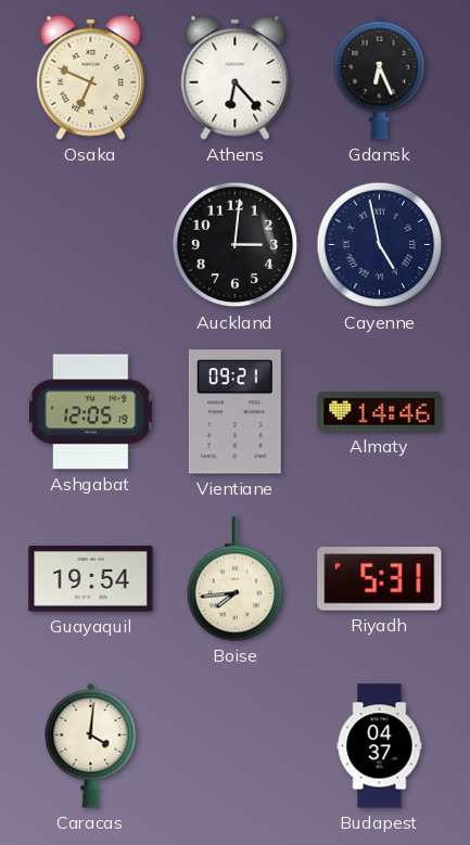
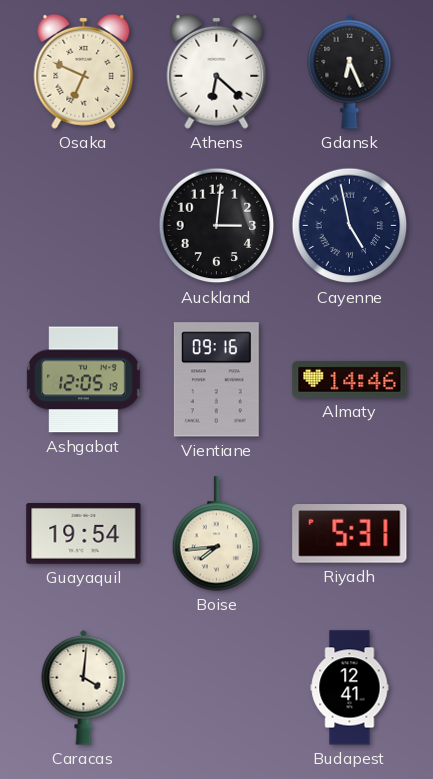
Athens: 6:23 -> 6:22 (217, 71)
Vientiane: 09:21 -> 09:16 (216, 380)
Budapest: 04:37 -> 12:41 (350, 688)
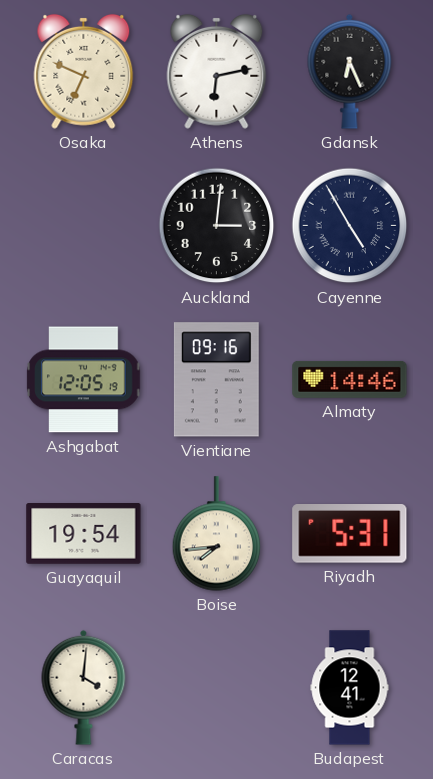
Athens: 6:22 -> 6:13 (217, 71)
Cayenne: 4:58 -> 4:55 (350, 226)
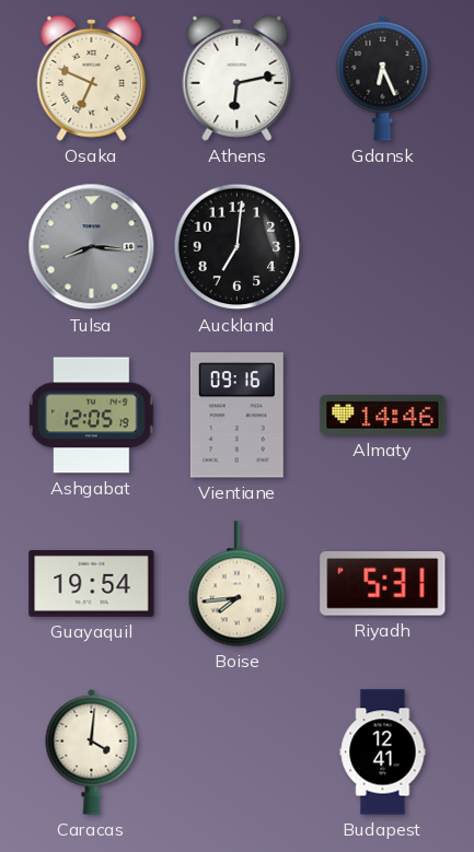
Tulsa: none -> 8:16 (92, 247)
Auckland: 3:01 -> 7:01 (238, 247)
Cayenne: 4:55 -> none (350, 226)
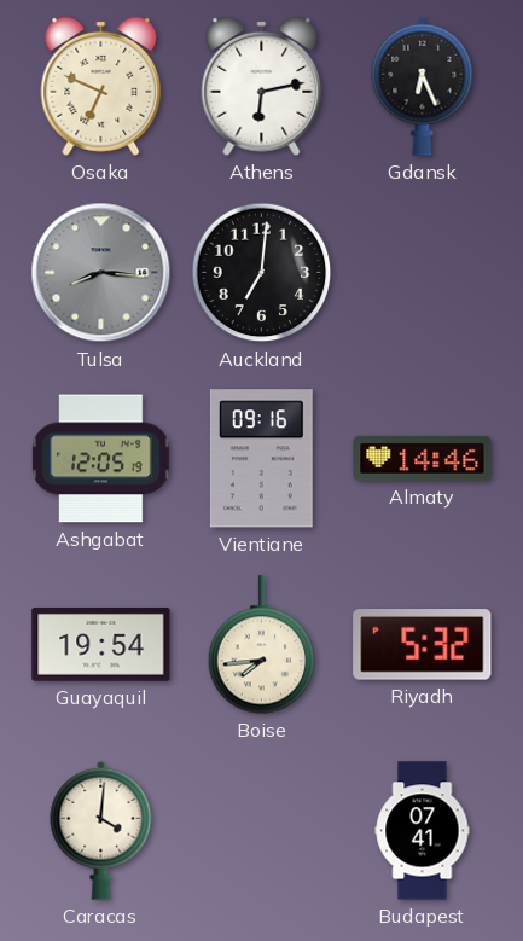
Riyadh: 5:31 -> 5:32 (423, 645)
Budapest: 12:41 -> 07:41 (423, 831)
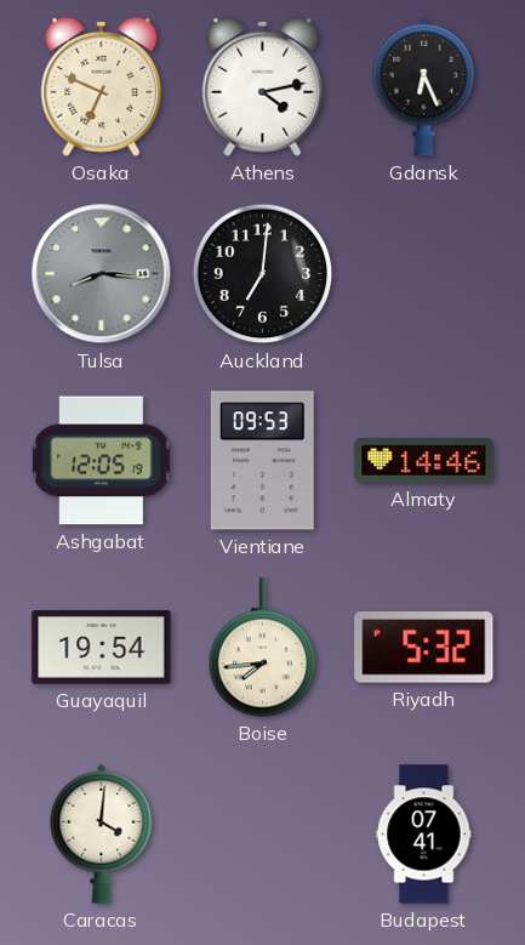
Athens: 6:13 -> 4:13 (263, 86)
Vientiane: 09:16 -> 09:53 (262, 461)
